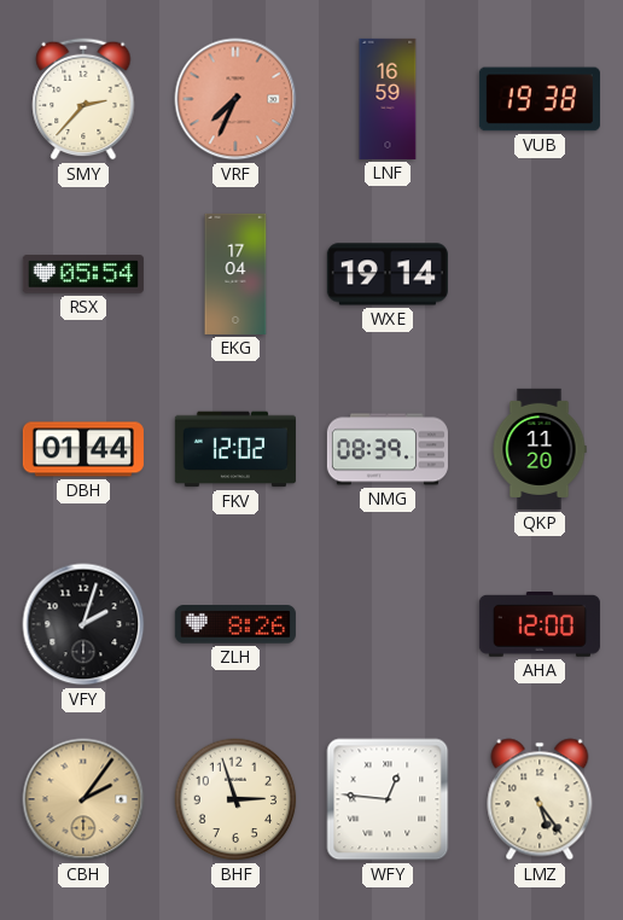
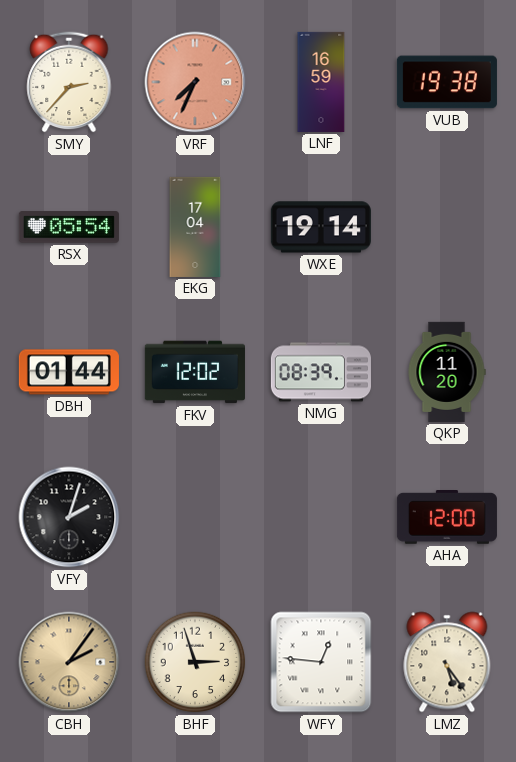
ZLH: 8:26 -> none (235, 624)
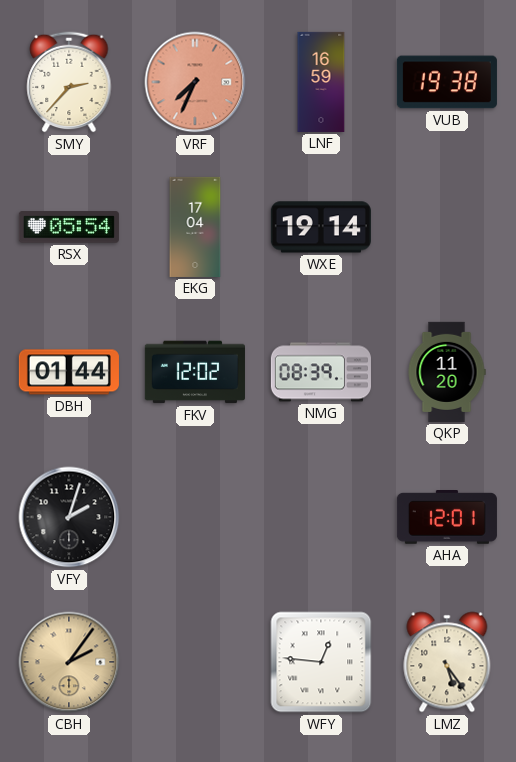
AHA: 12:00 -> 12:01 (447, 518)
BHF: 2:57 -> none (195, 662)
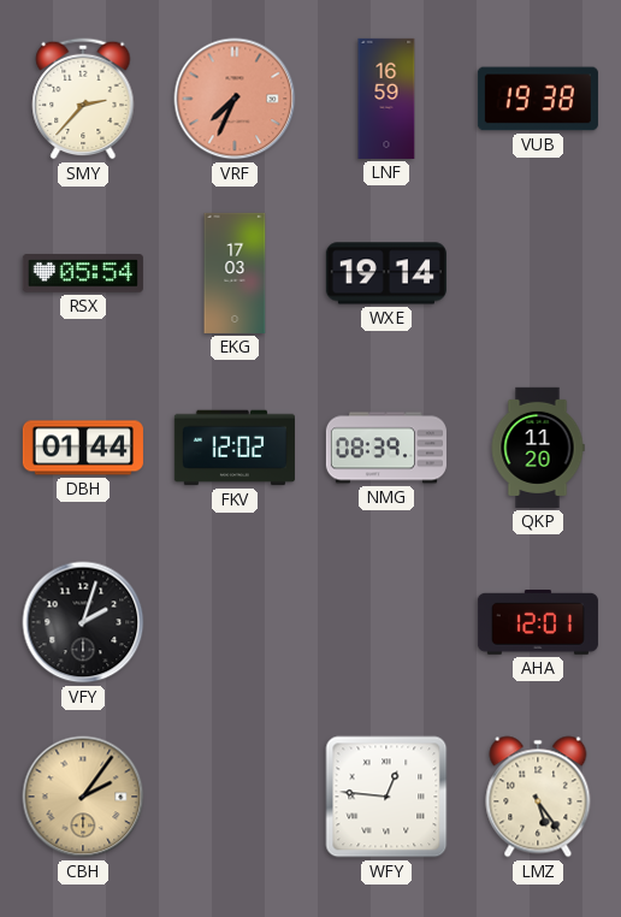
EKG: 17:04 -> 17:03 (235, 273)
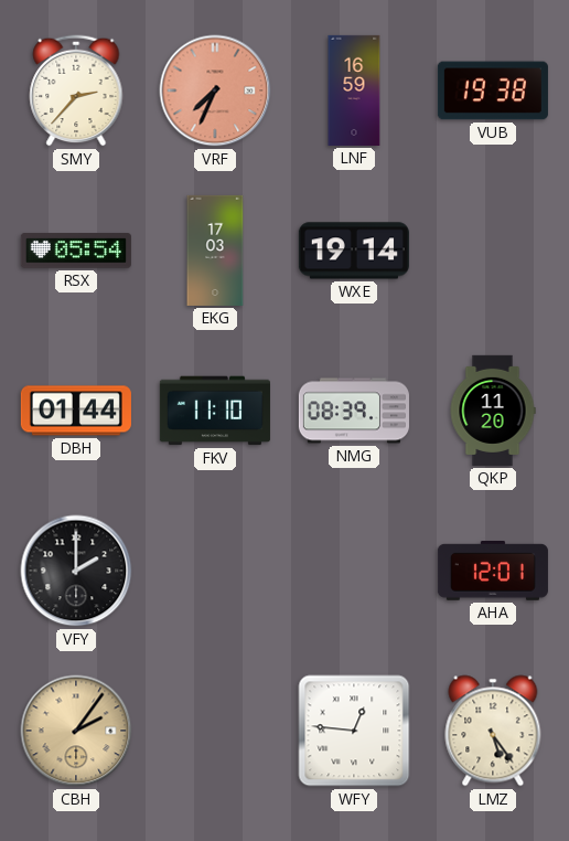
FKV: 12:02 -> 11:10 (215, 411)
VFY: 2:03 -> 2:00 (76, 571)
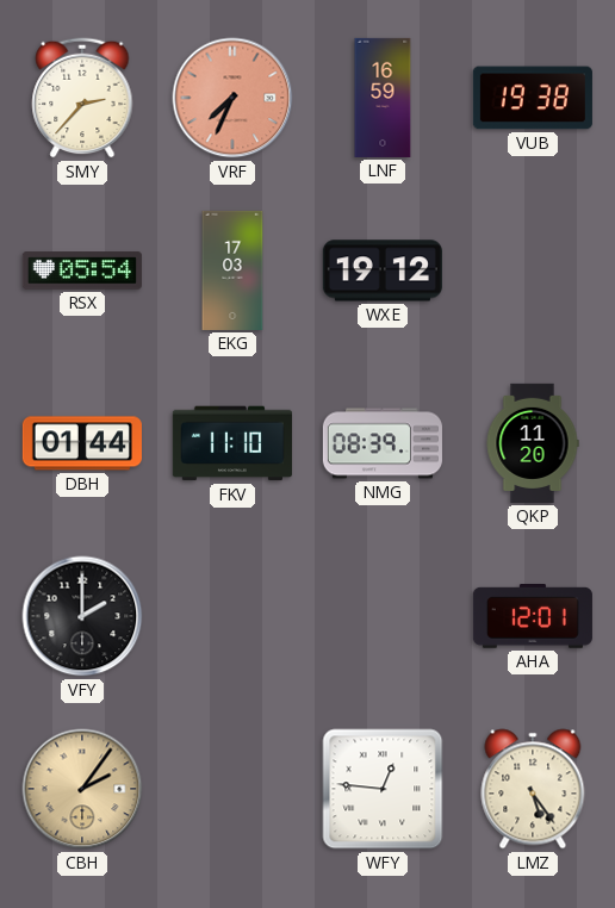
WXE: 19:14 -> 19:12 (383, 270)
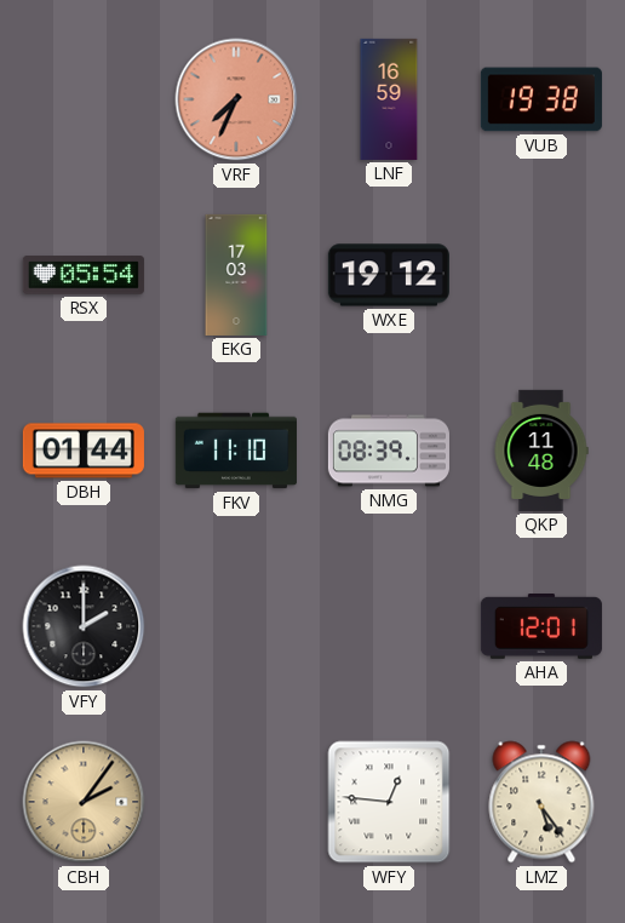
SMY: 2:37 -> none (82, 98)
QKP: 11:20 -> 11:48 (541, 451)
